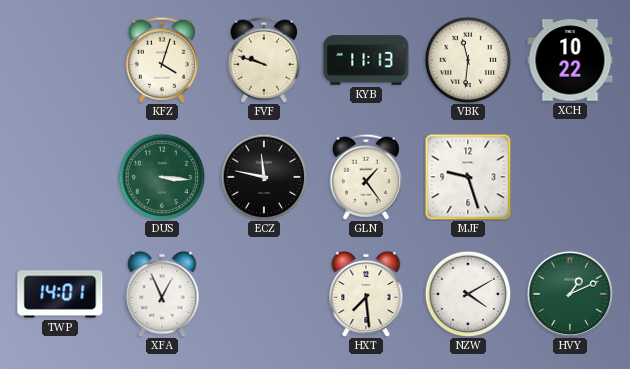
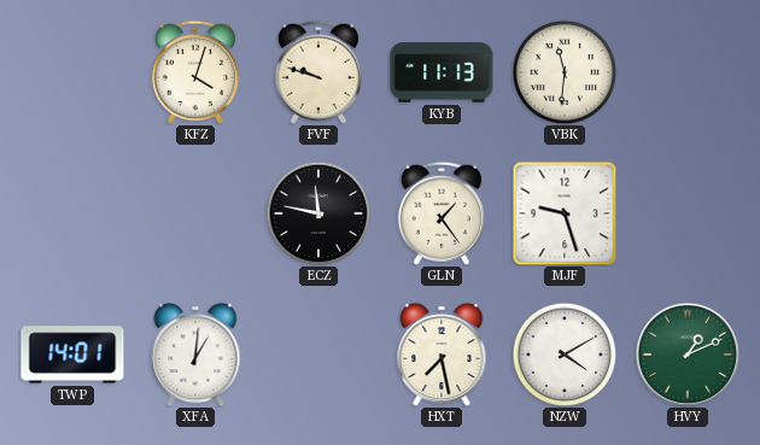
XCH: 10:22 -> none (570, 60)
DUS: 3:16 -> none (162, 177)
XFA: 12:56 -> 1:01 (195, 355)
HXT: 7:29 -> 7:28 (442, 355)
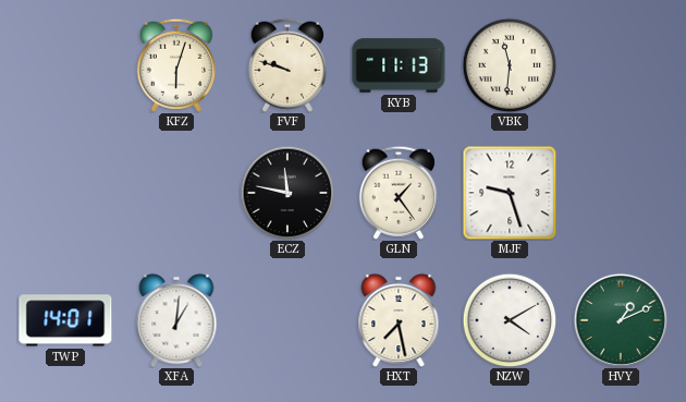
KFZ: 4:03 -> 6:03 (176, 65)
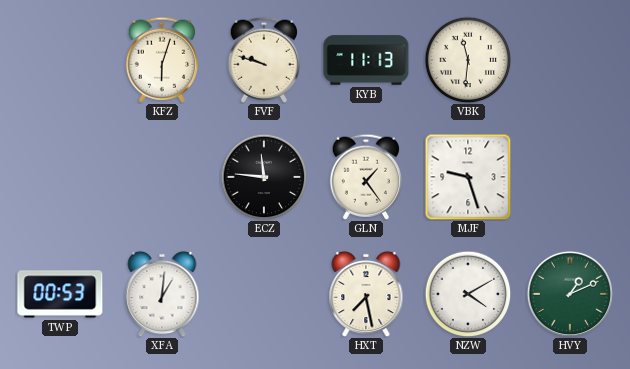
ECZ: 11:47 -> 11:46 (264, 177)
TWP: 14:01 -> 00:53 (60, 294)
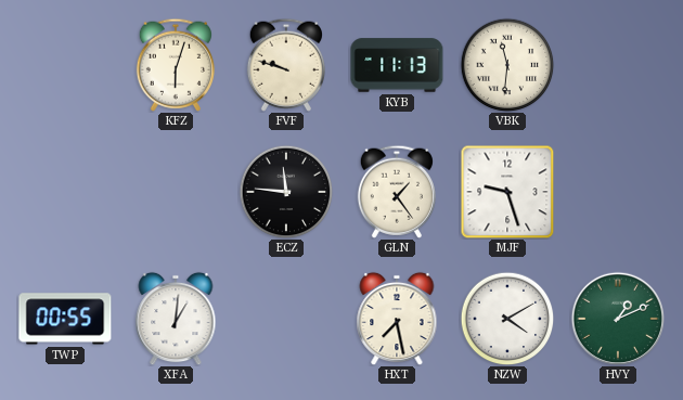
TWP: 00:53 -> 00:55 (65, 319)
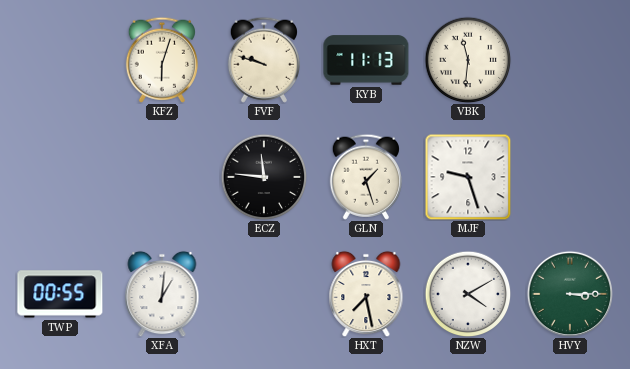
GLN: 1:24 -> 1:27 (366, 177)
HVY: 1:11 -> 3:15 (569, 293)
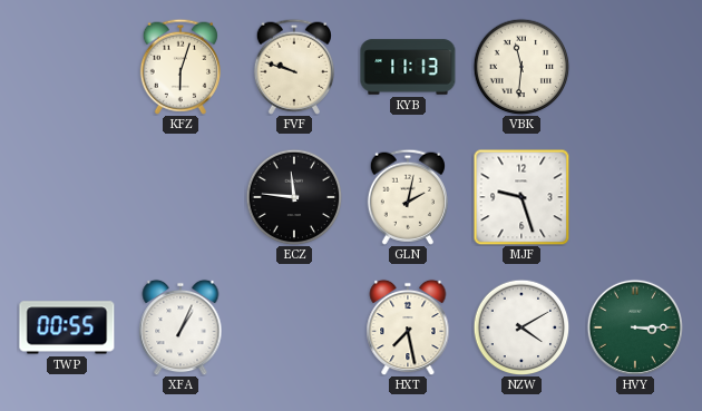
GLN: 1:27 -> 2:02 (408, 197)
XFA: 1:01 -> 1:04 (181, 327)
